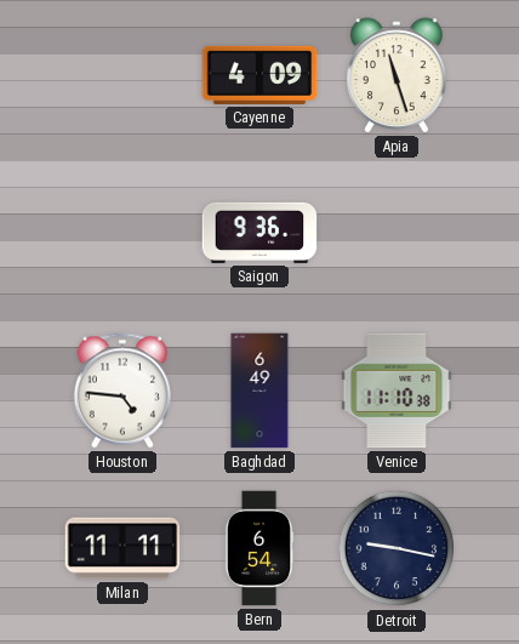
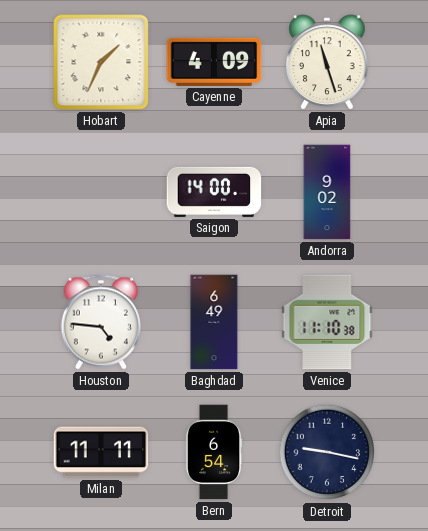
Hobart: none -> 1:34 (101, 62)
Saigon: 9:36 -> 14:00 (214, 192)
Andorra: none -> 9:02 (327, 192)
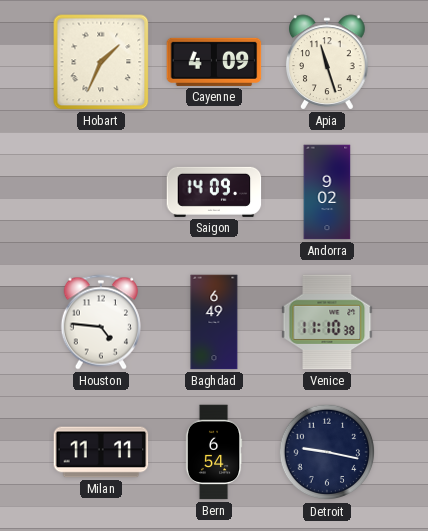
Saigon: 14:00 -> 14:09 (214, 192)
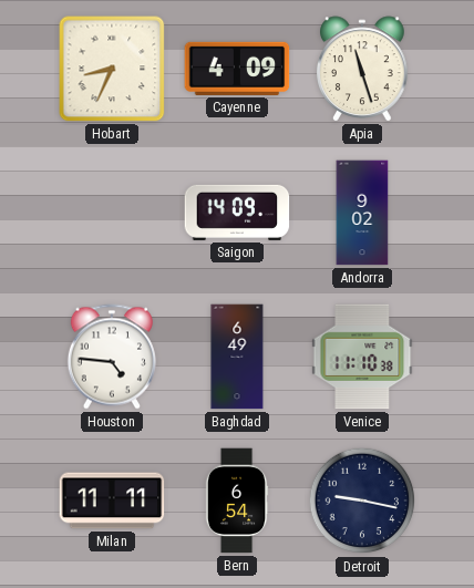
Hobart: 1:34 -> 8:34 (112, 69)
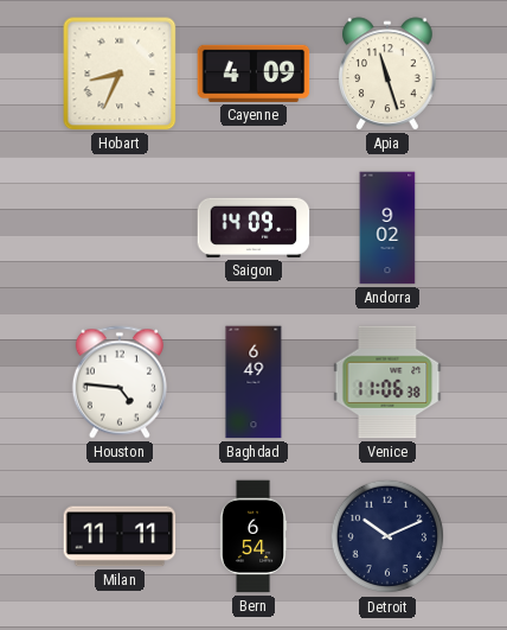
Venice: 11:10 -> 11:06 (387, 382)
Detroit: 9:17 -> 10:11 (387, 536)
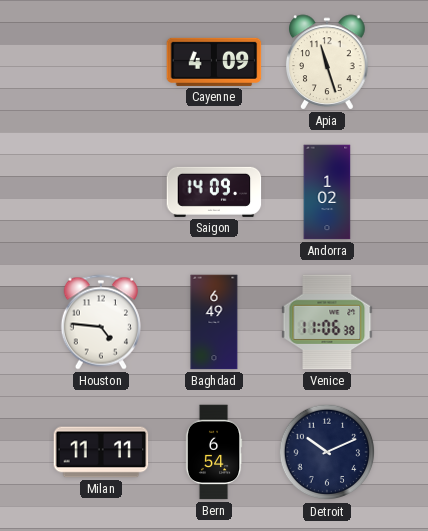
Hobart: 8:34 -> none (120, 74)
Andorra: 9:02 -> 1:02 (327, 192)
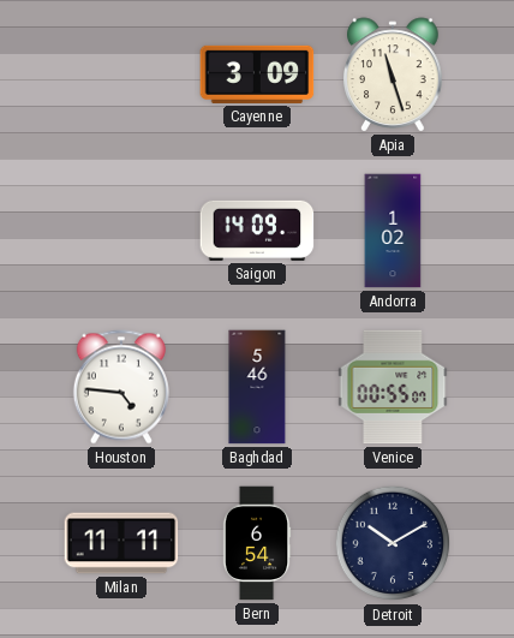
Cayenne: 4:09 -> 3:09 (257, 74)
Baghdad: 6:49 -> 5:46 (257, 387)
Venice: 11:06 -> 00:55 (393, 387)
Detroit: 10:11 -> 10:10 (393, 543)
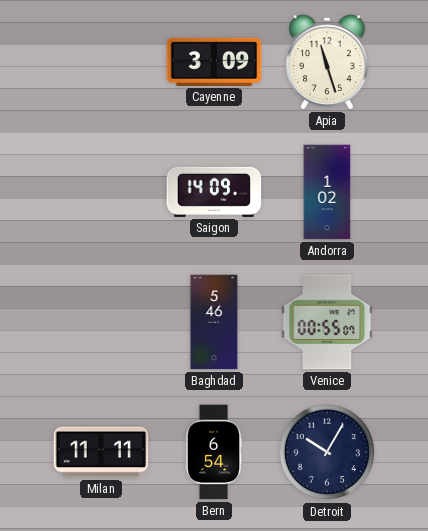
Houston: 4:46 -> none (121, 387)
Detroit: 10:10 -> 10:05 (327, 452)
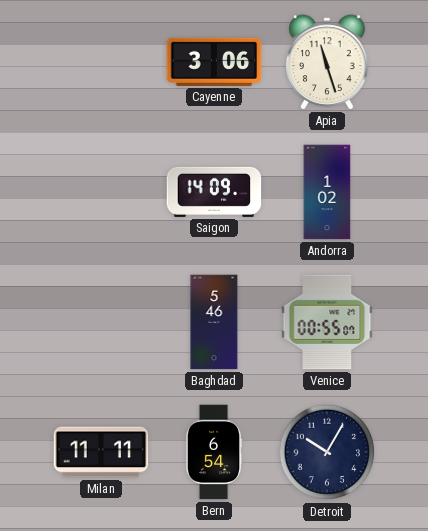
Cayenne: 3:09 -> 3:06 (214, 62)
